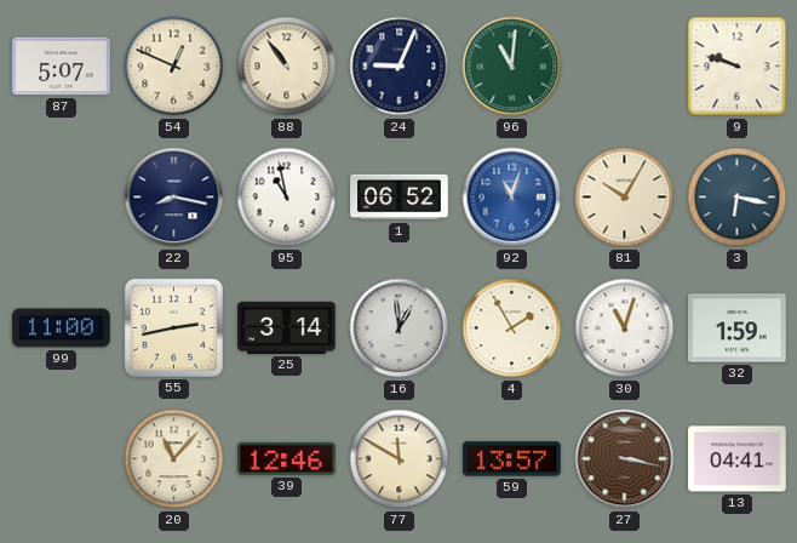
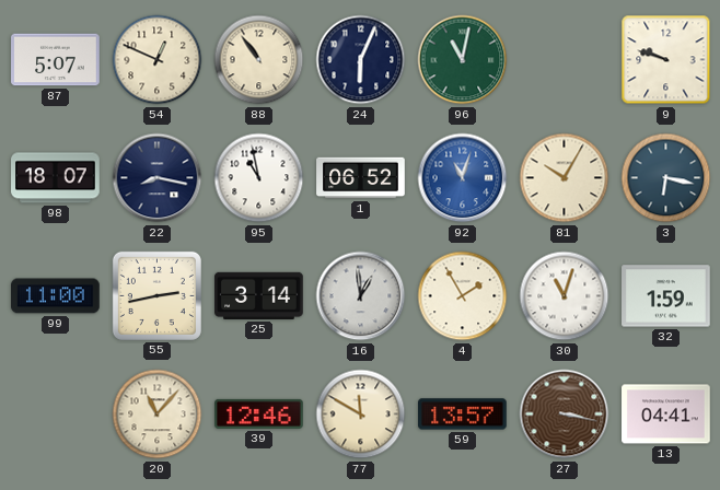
24: 9:04 -> 6:04 (361, 60)
96: 11:01 -> 11:02 (463, 60)
98: none -> 18:07 (56, 178)
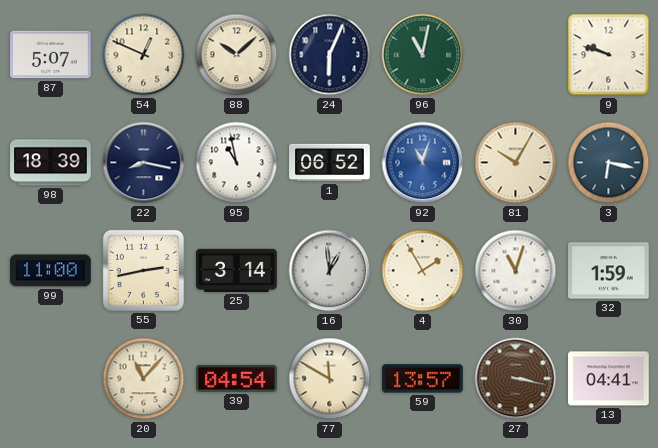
88: 10:54 -> 10:08 (237, 55)
98: 18:07 -> 18:39 (51, 163)
39: 12:46 -> 04:54 (237, 378)
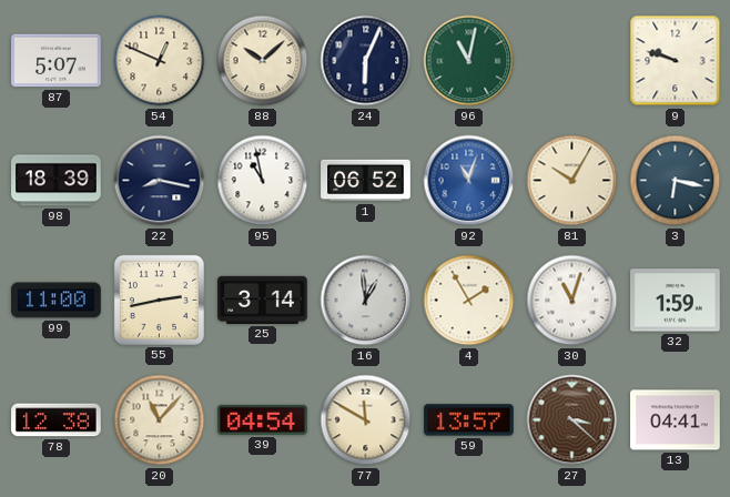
78: none -> 12:38 (57, 420)
27: 3:17 -> 3:22 (572, 420)
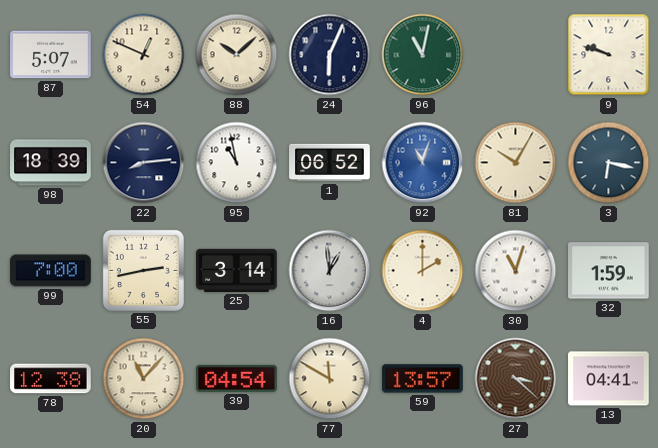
22: 8:17 -> 8:14 (144, 163)
99: 11:00 -> 7:00 (51, 271)
4: 1:55 -> 2:00 (423, 271)
